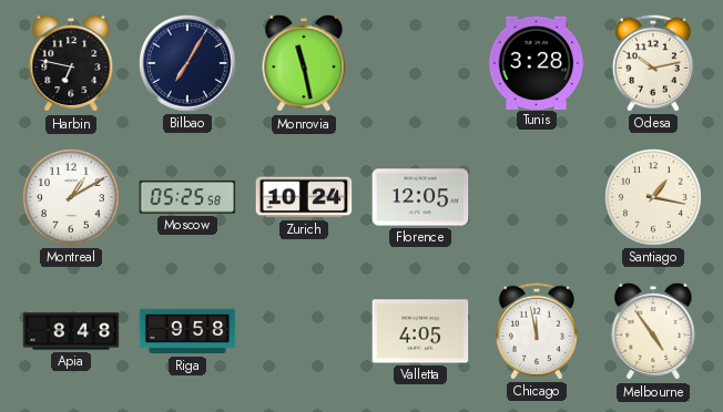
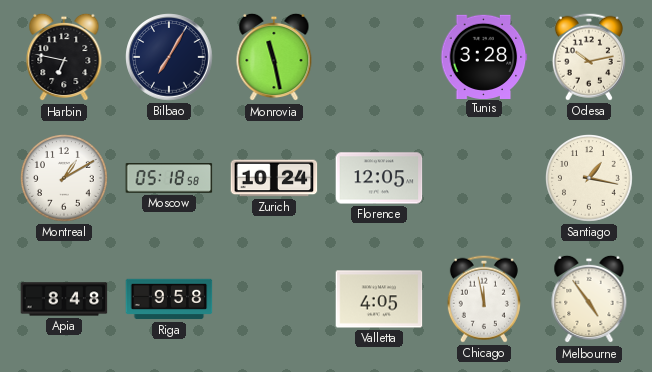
Moscow: 05:25 -> 05:18 (169, 178)
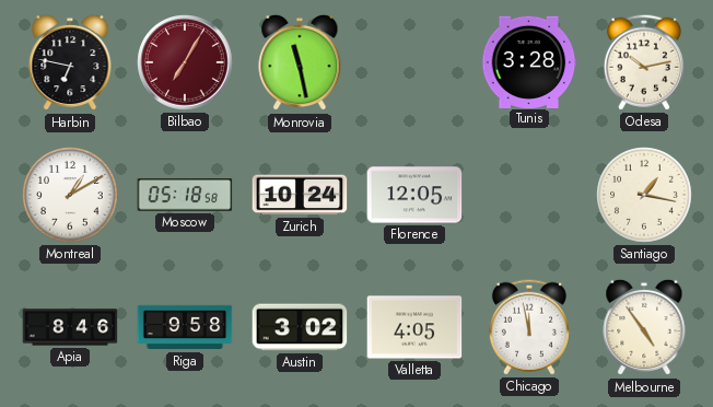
Bilbao dial: navy -> burgundy (185, 62)
Apia: 8:48 -> 8:46 (70, 327)
Austin: none -> 3:02 (300, 327)
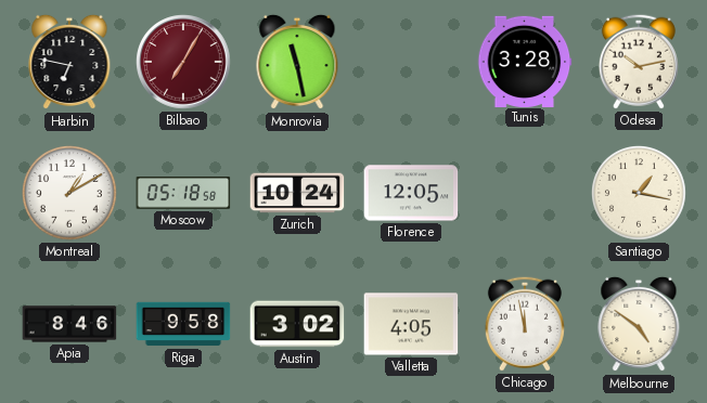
Melbourne: 4:54 -> 4:51 (639, 324)
